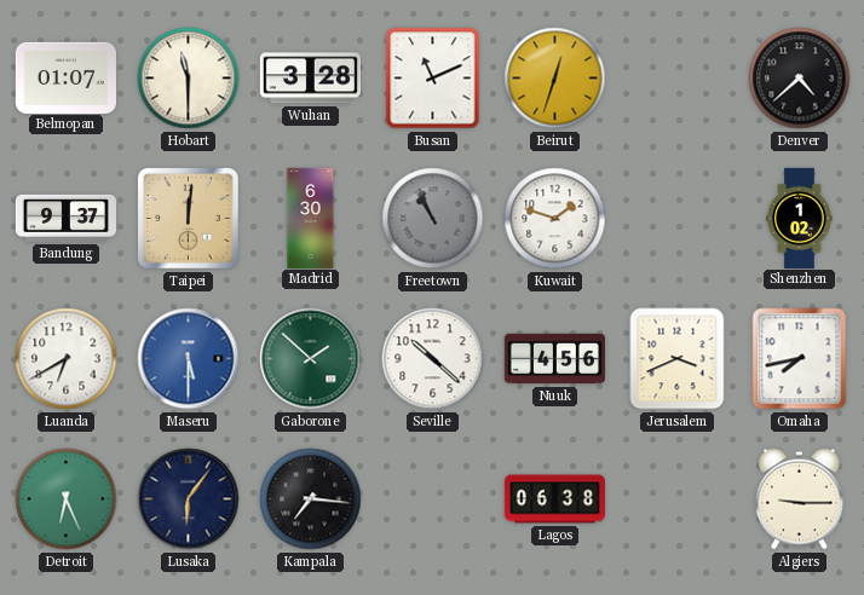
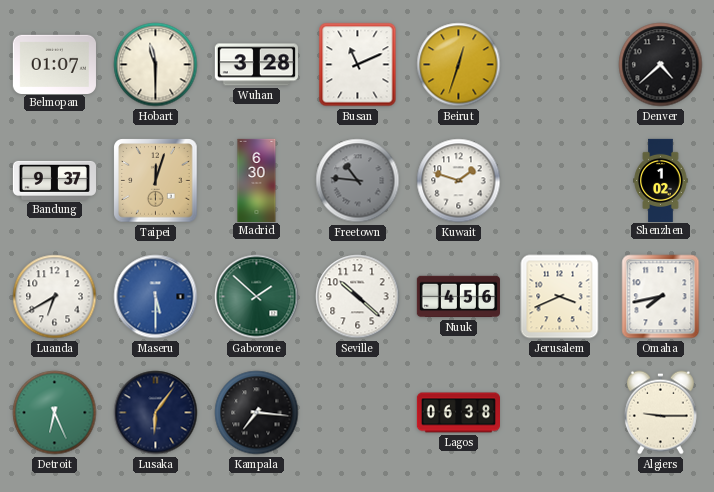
Taipei: 12:01 -> 12:03 (156, 181)
Freetown: 10:56 -> 10:46 (358, 181)
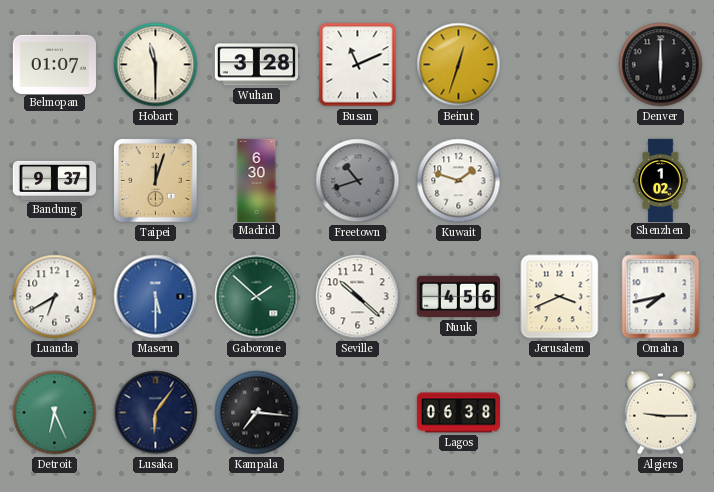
Denver: 4:38 -> 6:00 (661, 65)
Freetown: 10:46 -> 10:42 (358, 181)
